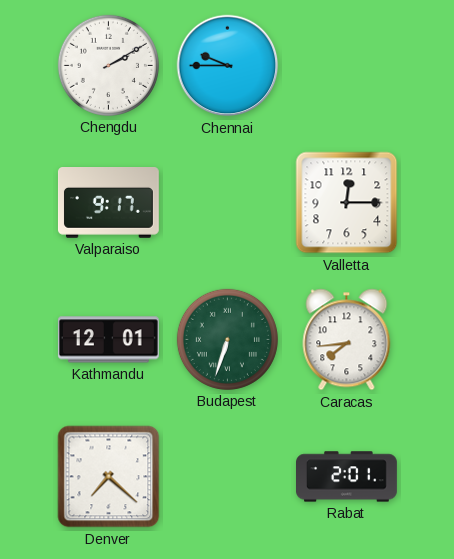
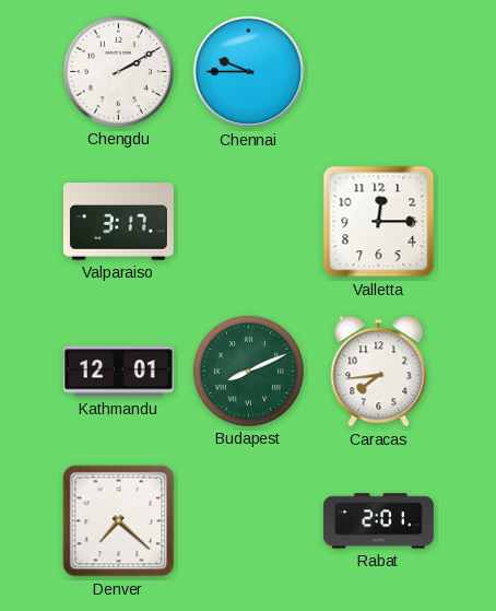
Valparaiso: 9:17 -> 3:17 (118, 222)
Budapest: 6:33 -> 8:11 (248, 371)
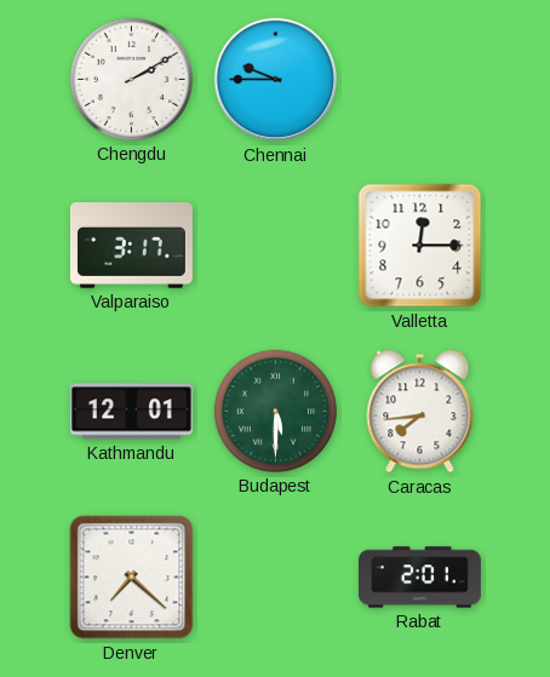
Budapest: 8:11 -> 5:30 (275, 411)
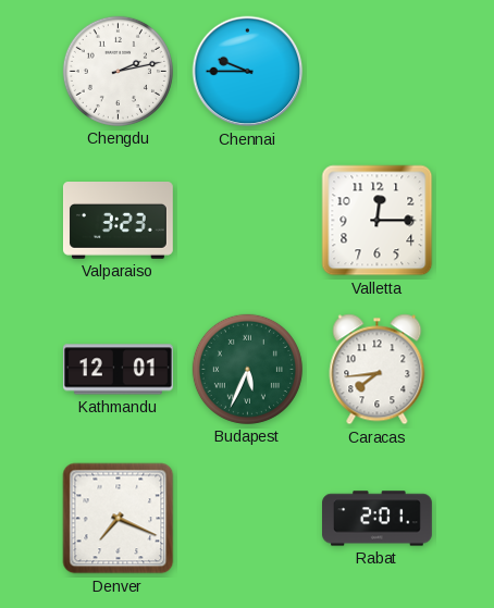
Chengdu: 2:10 -> 2:13 (118, 71)
Valparaiso: 3:17 -> 3:23 (118, 221)
Budapest: 5:30 -> 5:34 (247, 369)
Denver: 7:22 -> 7:19 (119, 519)
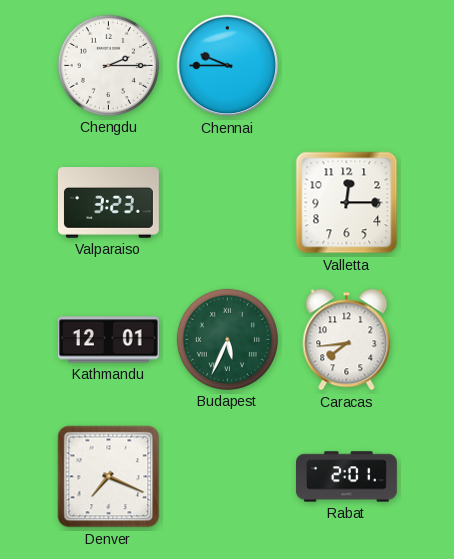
Chengdu: 2:13 -> 2:15 (108, 65)
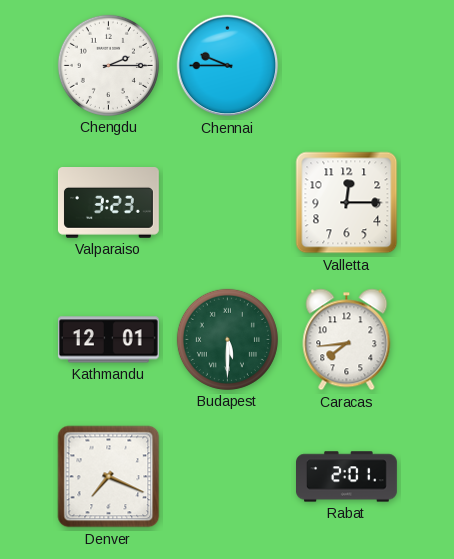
Budapest: 5:34 -> 5:30 (227, 339)
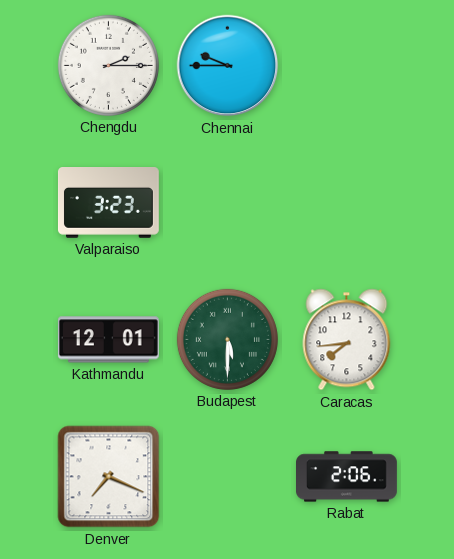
Valletta: 12:15 -> none (347, 203)
Rabat: 2:01 -> 2:06 (347, 477)
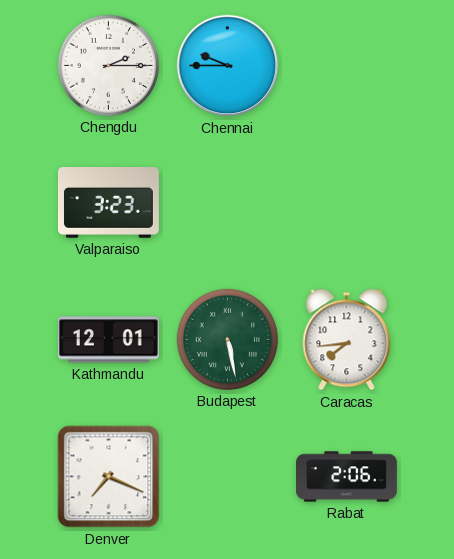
Budapest: 5:30 -> 5:28 (227, 339)
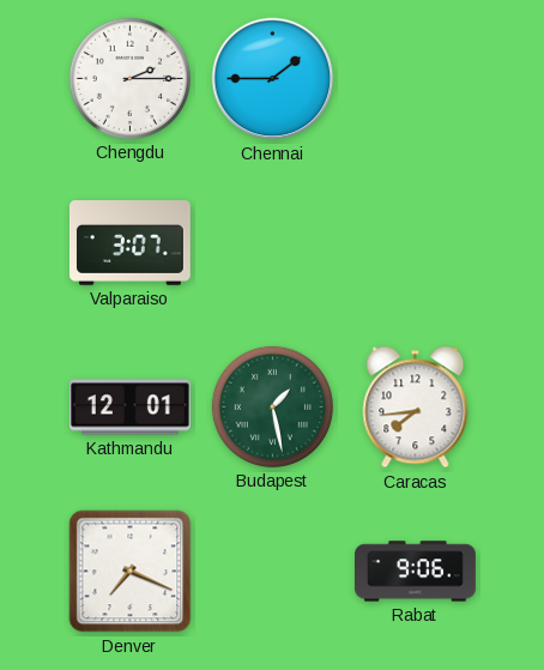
Chennai: 9:45 -> 1:45 (273, 79)
Valparaiso: 3:23 -> 3:07 (129, 243)
Budapest: 5:28 -> 1:28 (272, 406)
Rabat: 2:06 -> 9:06 (416, 572)
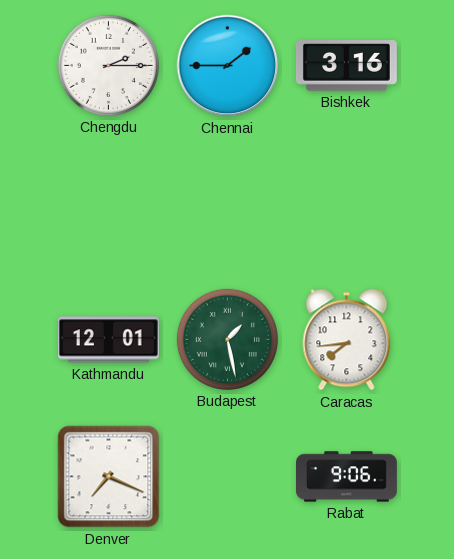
Bishkek: none -> 3:16 (347, 66)
Valparaiso: 3:07 -> none (129, 243)
